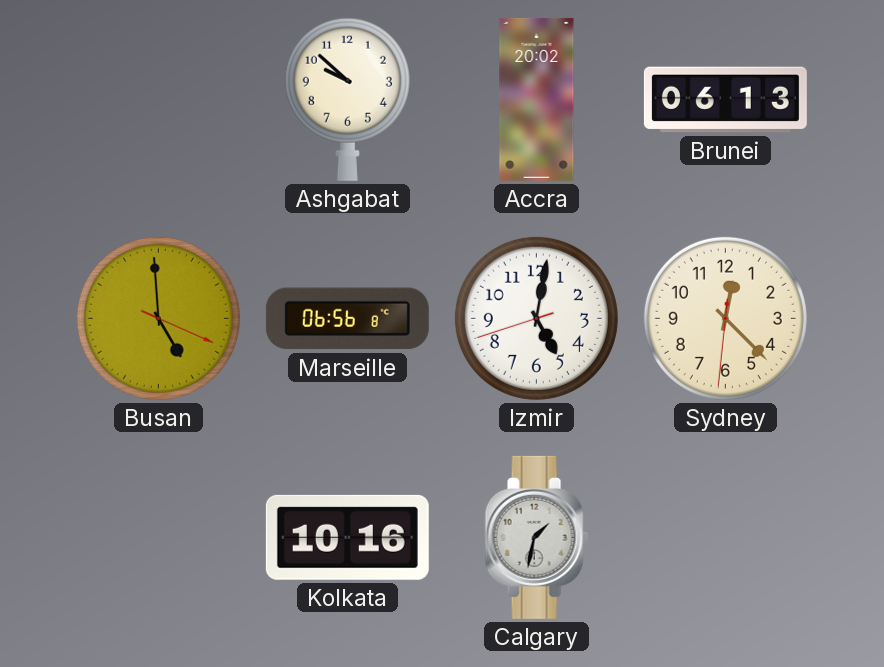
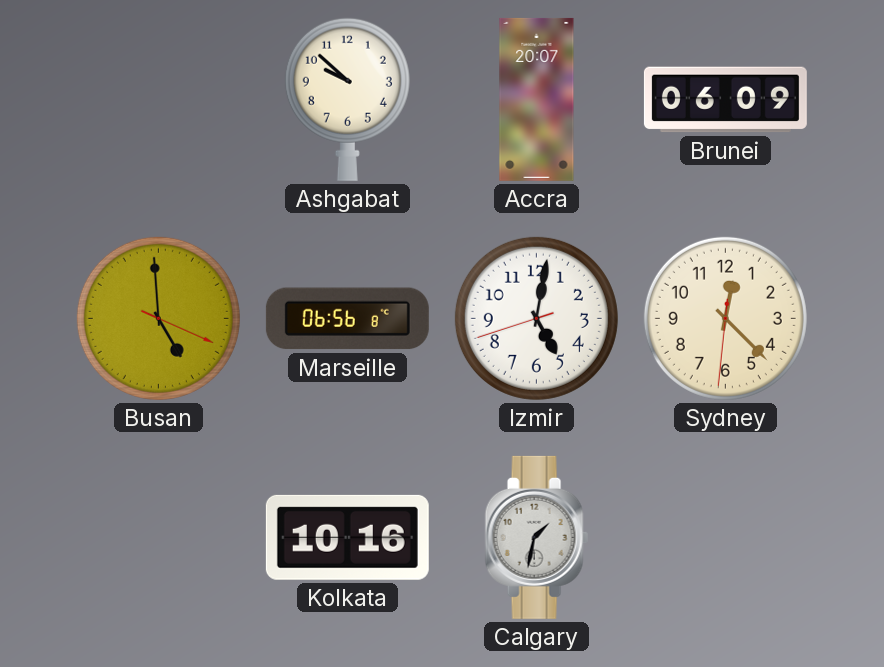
Accra: 20:02 -> 20:07 (537, 99)
Brunei: 06:13 -> 06:09 (725, 100)
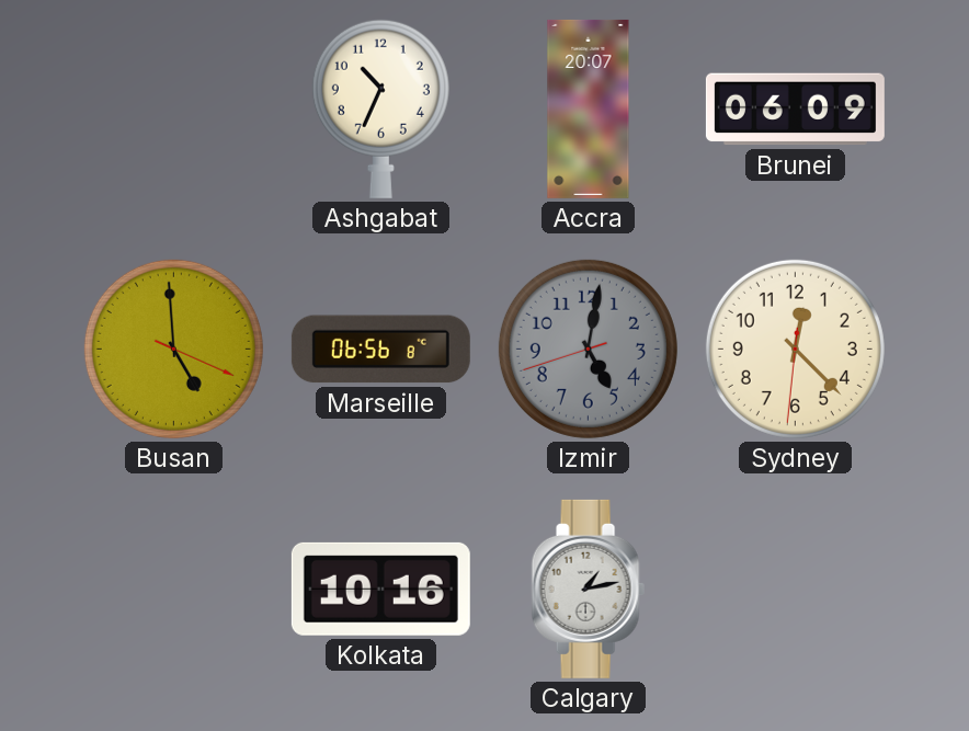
Ashgabat: 9:52 -> 10:34 (380, 108)
Izmir dial: white -> grey (588, 349)
Calgary: 1:32 -> 1:13 (588, 589)
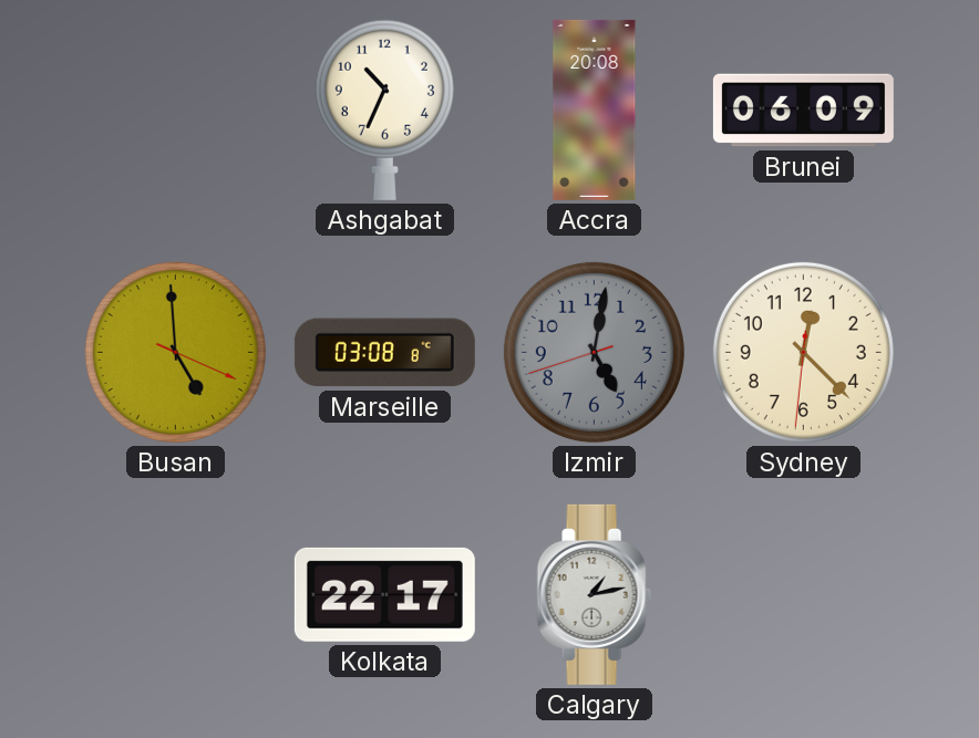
Accra: 20:07 -> 20:08 (595, 110)
Marseille: 06:56 -> 03:08 (384, 353)
Kolkata: 10:16 -> 22:17 (384, 594)
